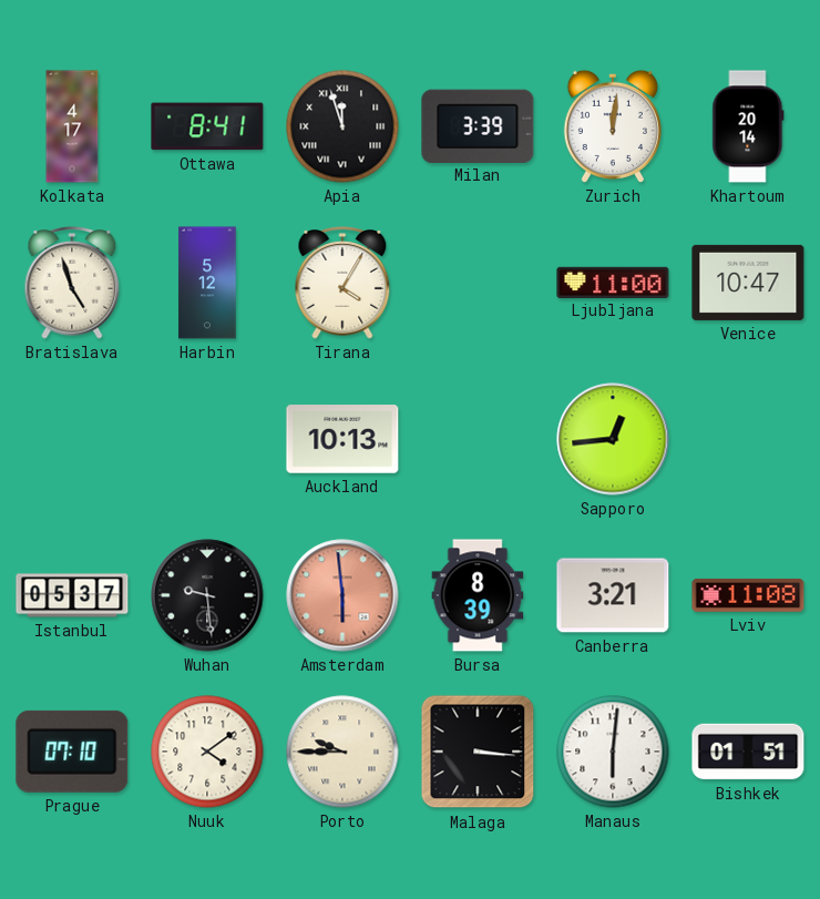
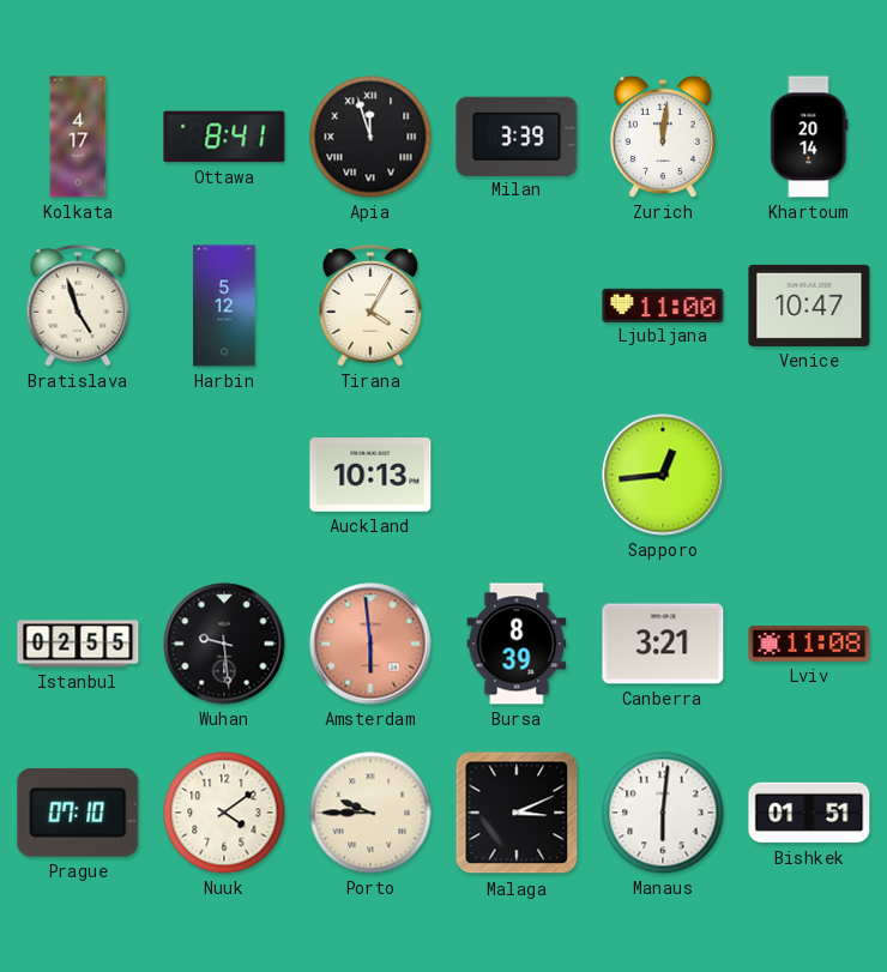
Istanbul: 05:37 -> 02:55 (78, 644)
Malaga: 3:16 -> 3:11 (517, 813)
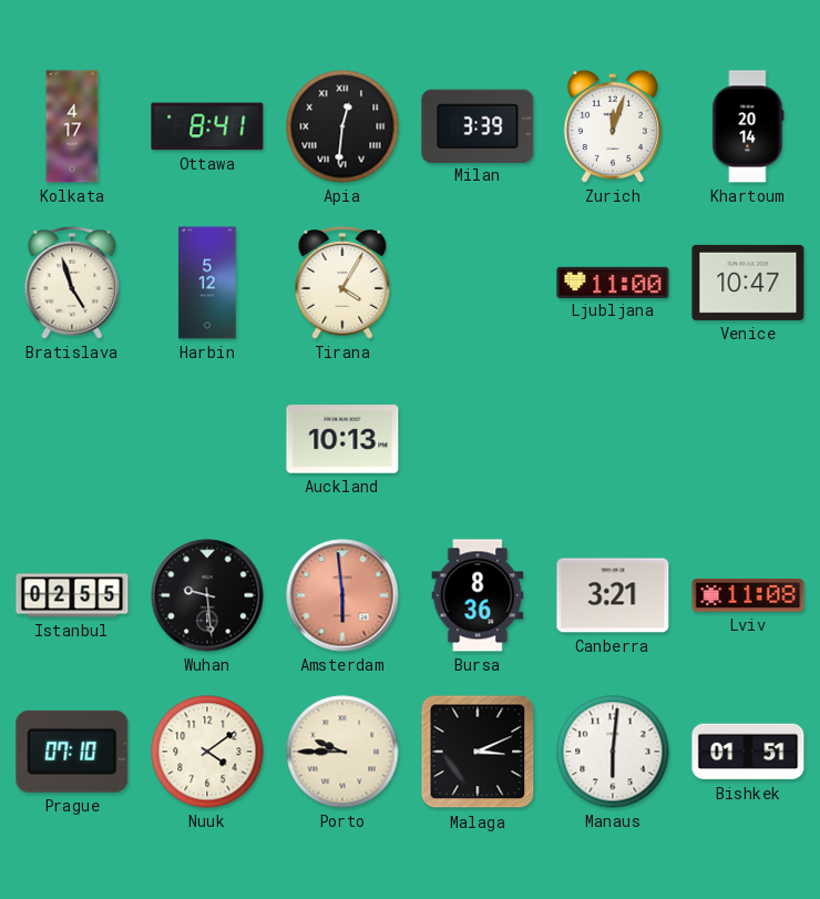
Apia: 11:57 -> 12:31 (342, 126)
Zurich: 12:01 -> 12:03 (613, 126)
Sapporo: 12:44 -> none (663, 475)
Bursa: 8:39 -> 8:36 (478, 595)
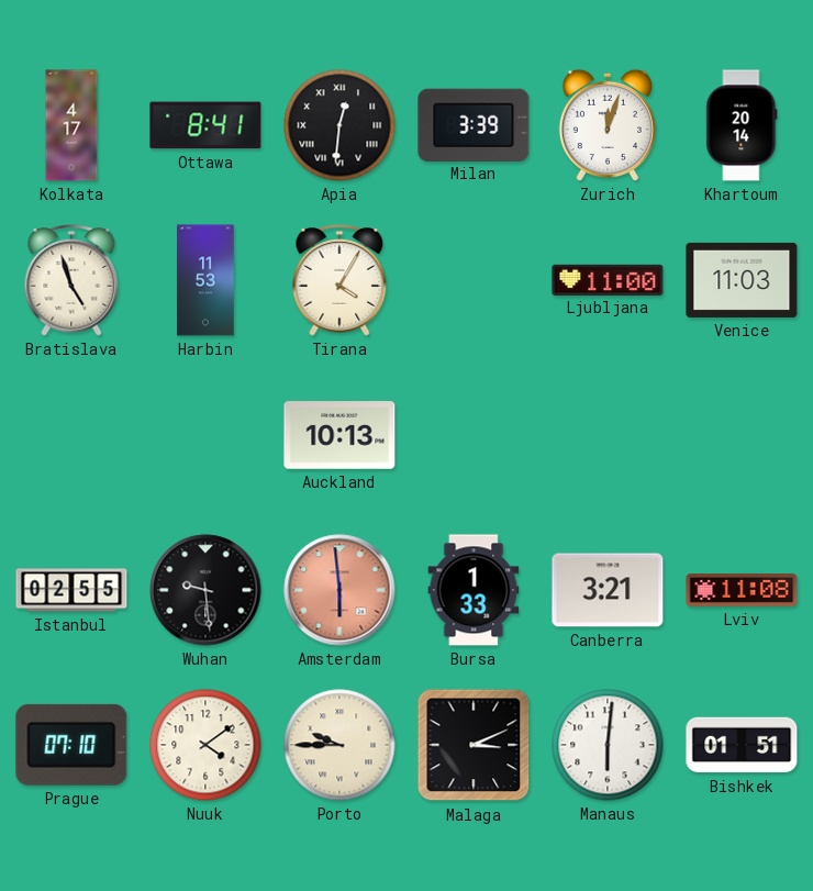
Harbin: 5:12 -> 11:53 (205, 280)
Venice: 10:47 -> 11:03 (742, 280)
Bursa: 8:36 -> 1:33 (474, 590)
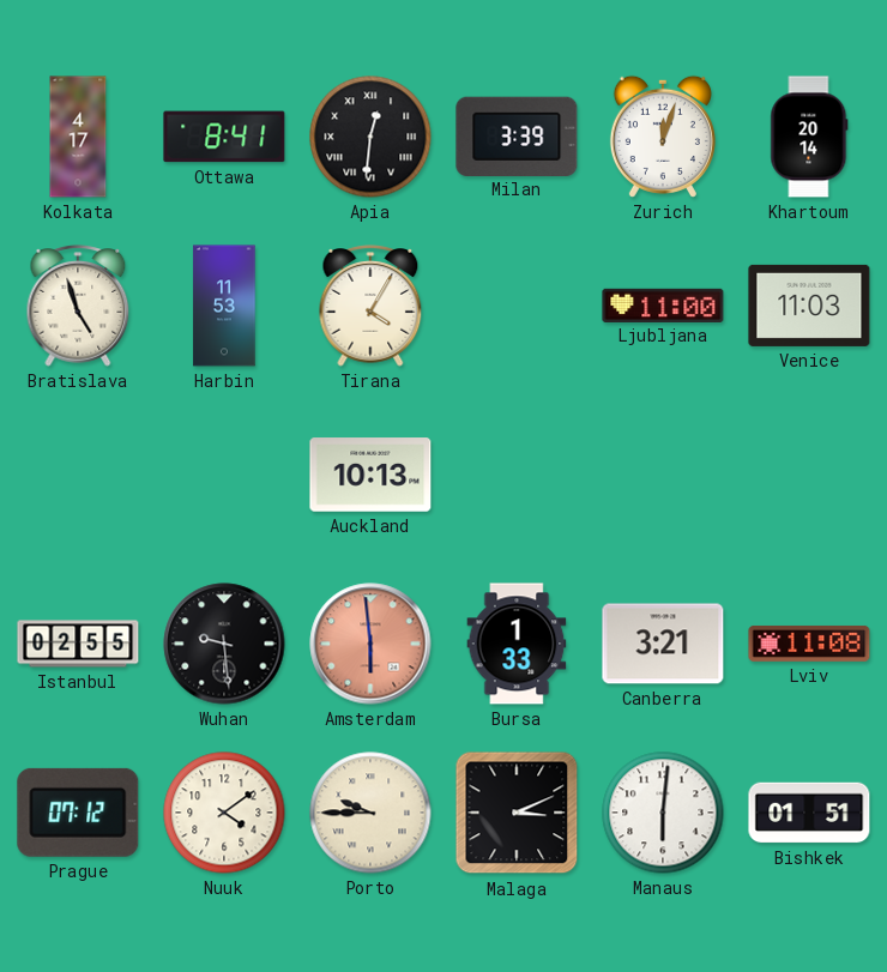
Prague: 07:10 -> 07:12 (78, 813)
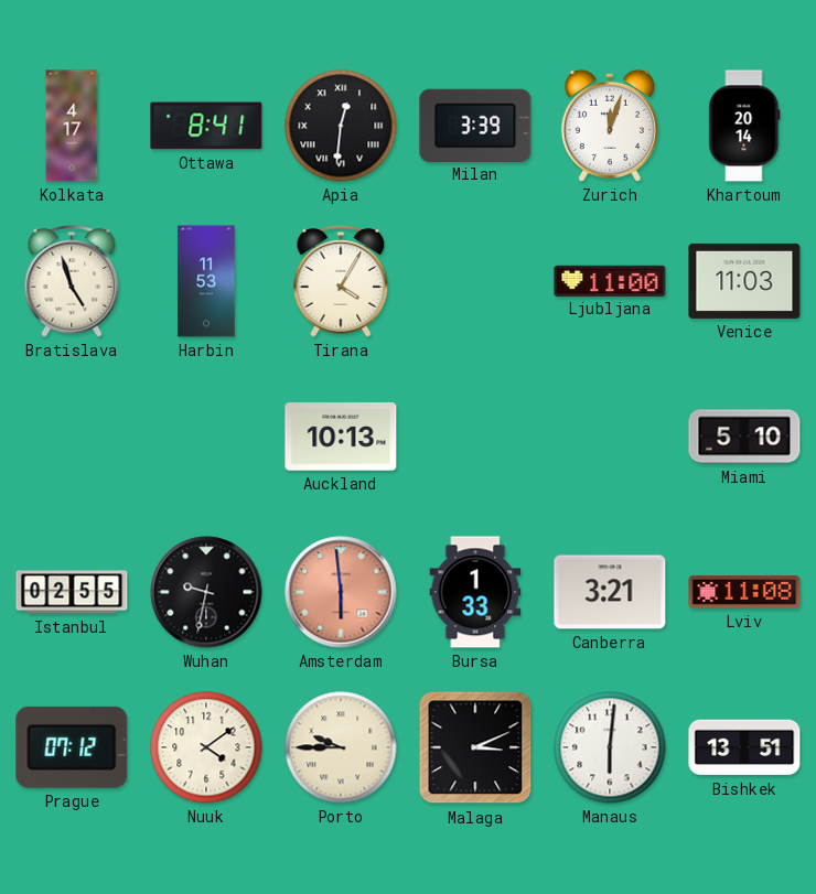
Miami: none -> 5:10 (744, 437)
Wuhan: 9:29 -> 9:32 (206, 592)
Bishkek: 01:51 -> 13:51 (744, 747)
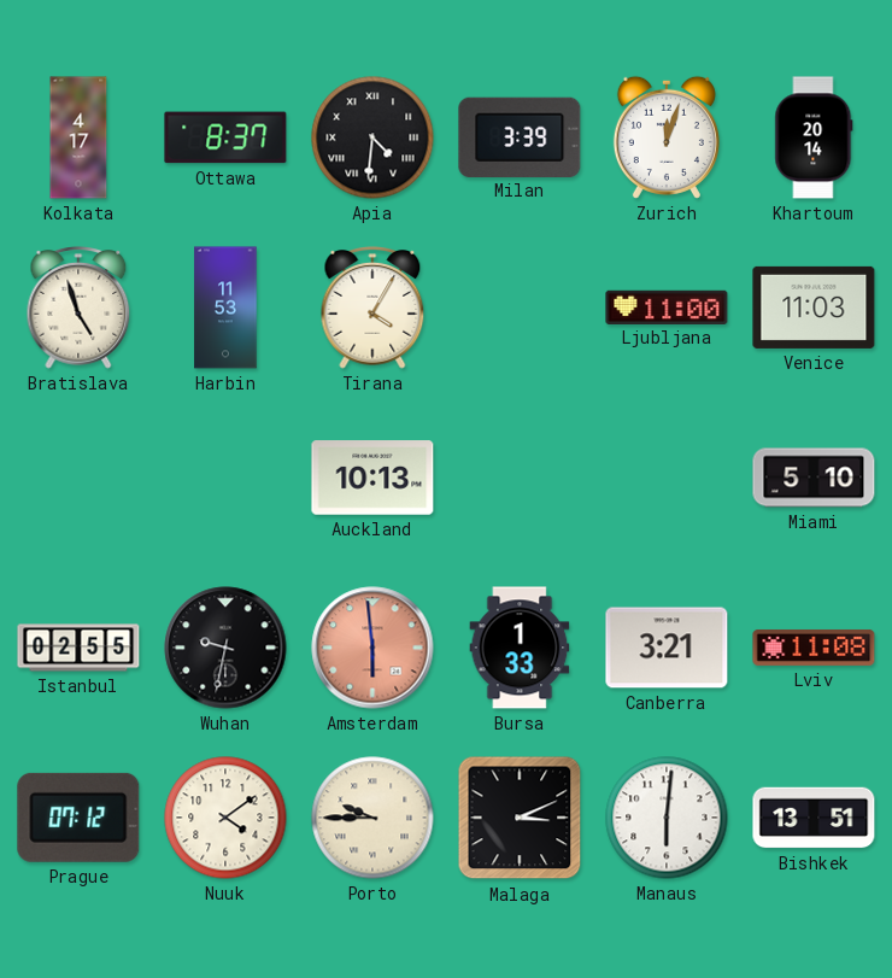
Ottawa: 8:41 -> 8:37 (225, 137)
Apia: 12:31 -> 4:31 (372, 137)
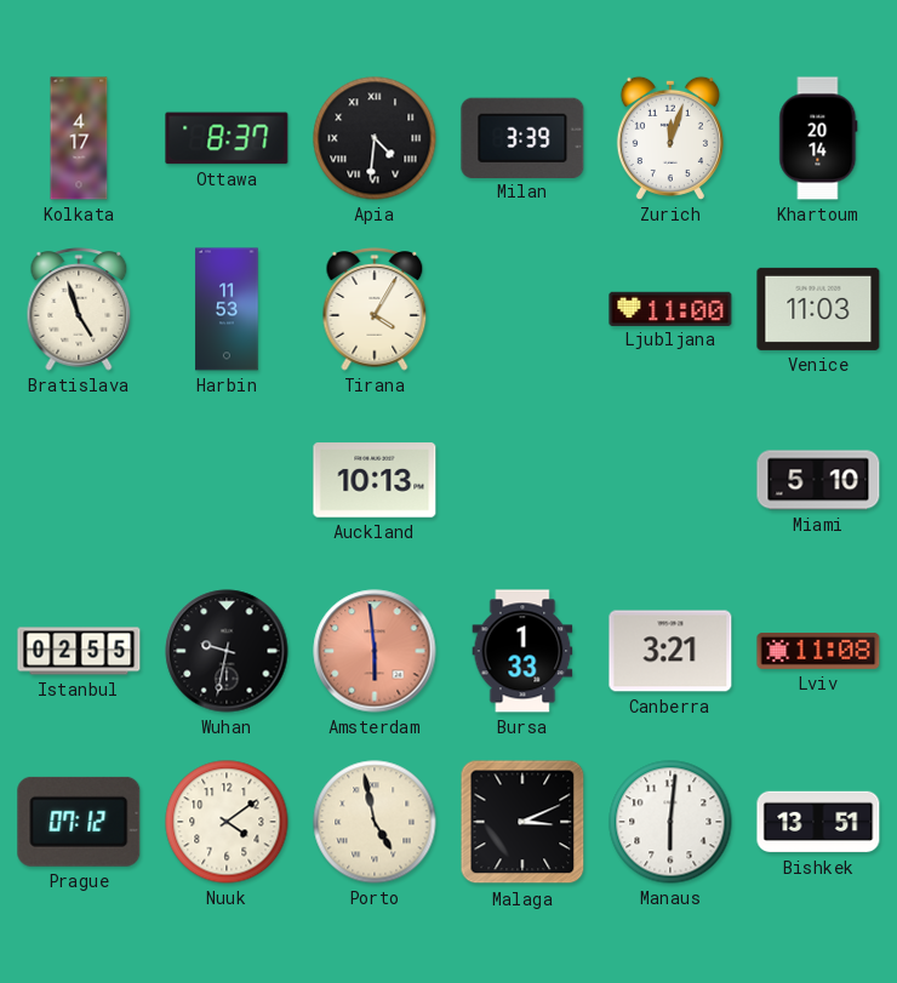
Porto: 9:45 -> 4:58 (375, 822)
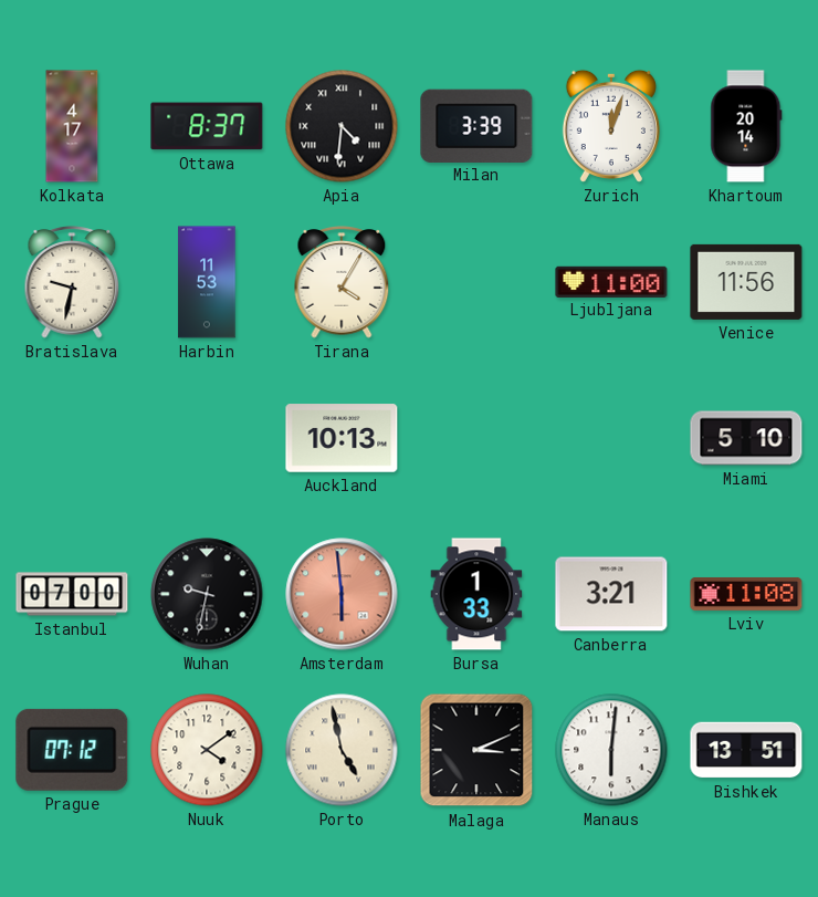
Bratislava: 4:57 -> 9:32 (72, 282)
Venice: 11:03 -> 11:56 (746, 282)
Istanbul: 02:55 -> 07:00 (72, 594)
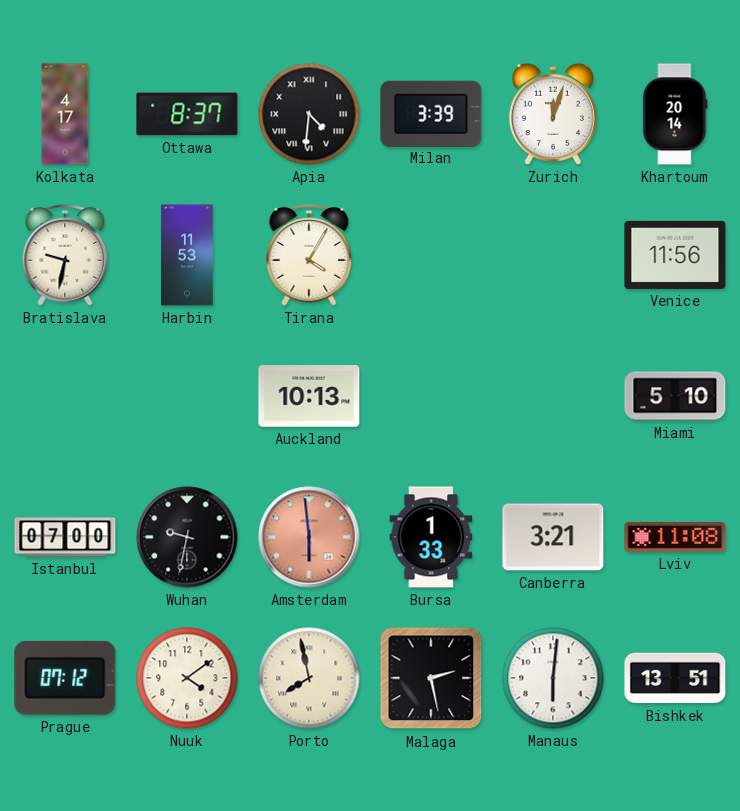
Ljubljana: 11:00 -> none (611, 281)
Porto: 4:58 -> 7:58 (309, 678)
Malaga: 3:11 -> 2:28 (431, 678)
